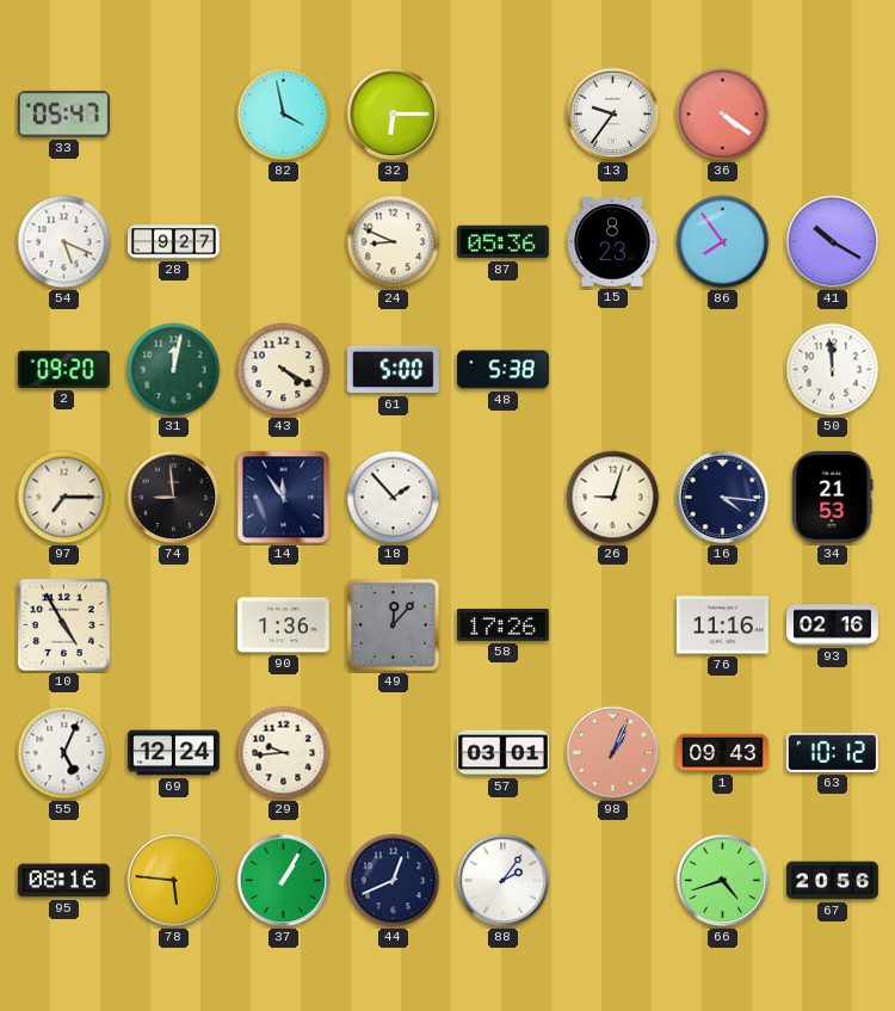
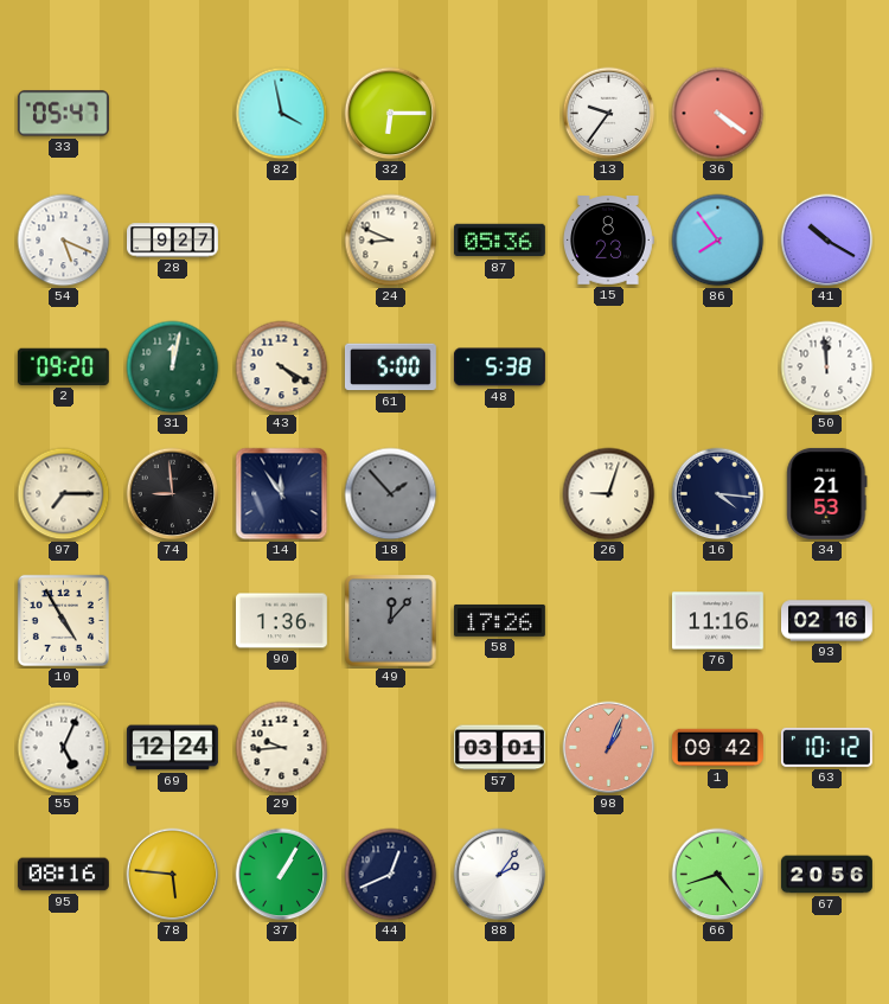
18 dial: white -> grey (391, 494)
1: 09:43 -> 09:42 (718, 748)
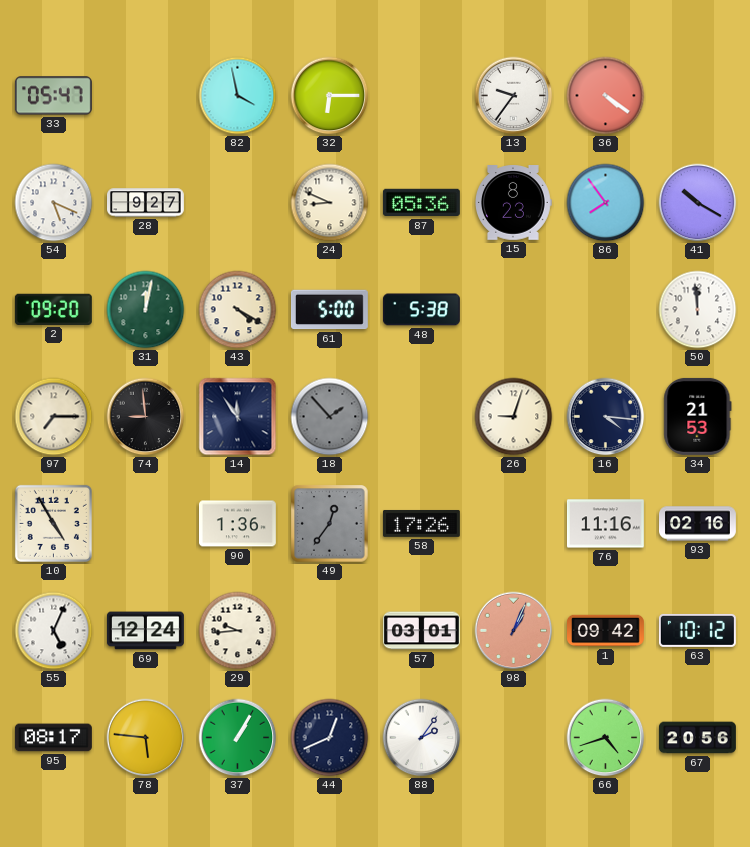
49: 12:07 -> 12:36 (330, 524)
95: 08:16 -> 08:17 (53, 738)
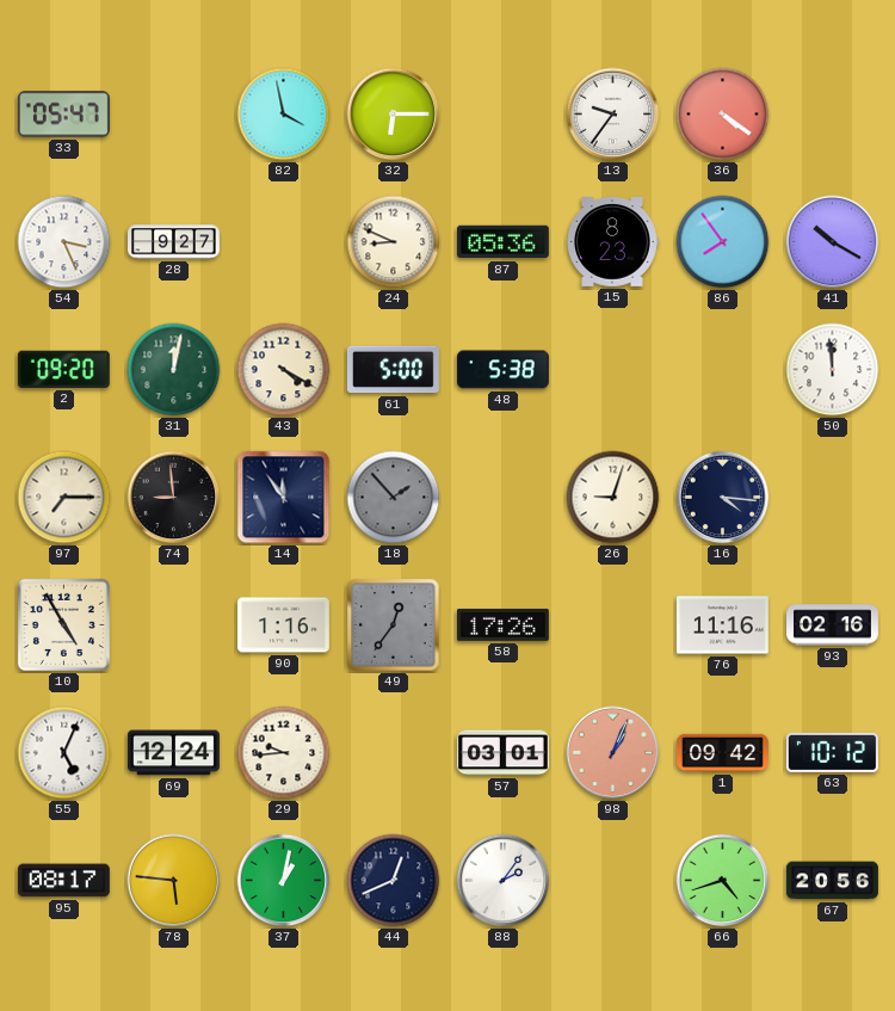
54: 5:19 -> 3:26 (64, 242)
34: 21:53 -> none (698, 416)
90: 1:36 -> 1:16 (283, 625)
37: 1:05 -> 1:02 (284, 881)
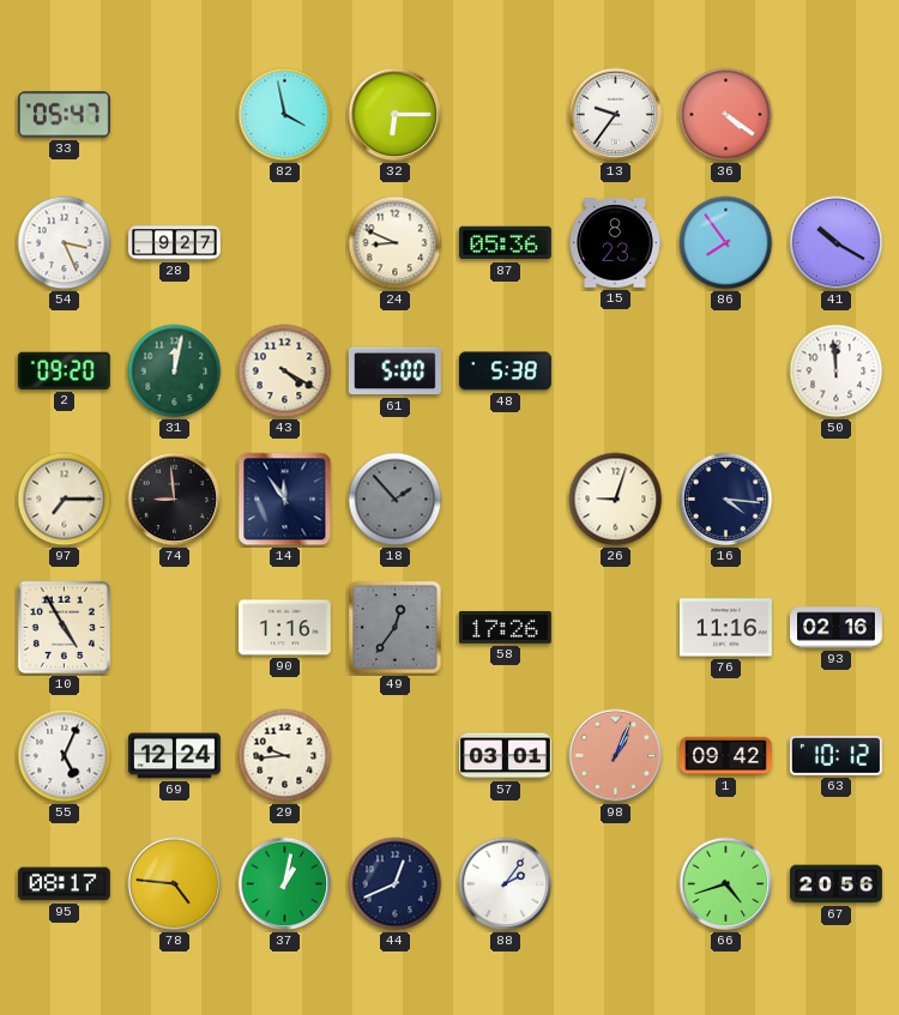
78: 5:46 -> 4:46 (175, 884)
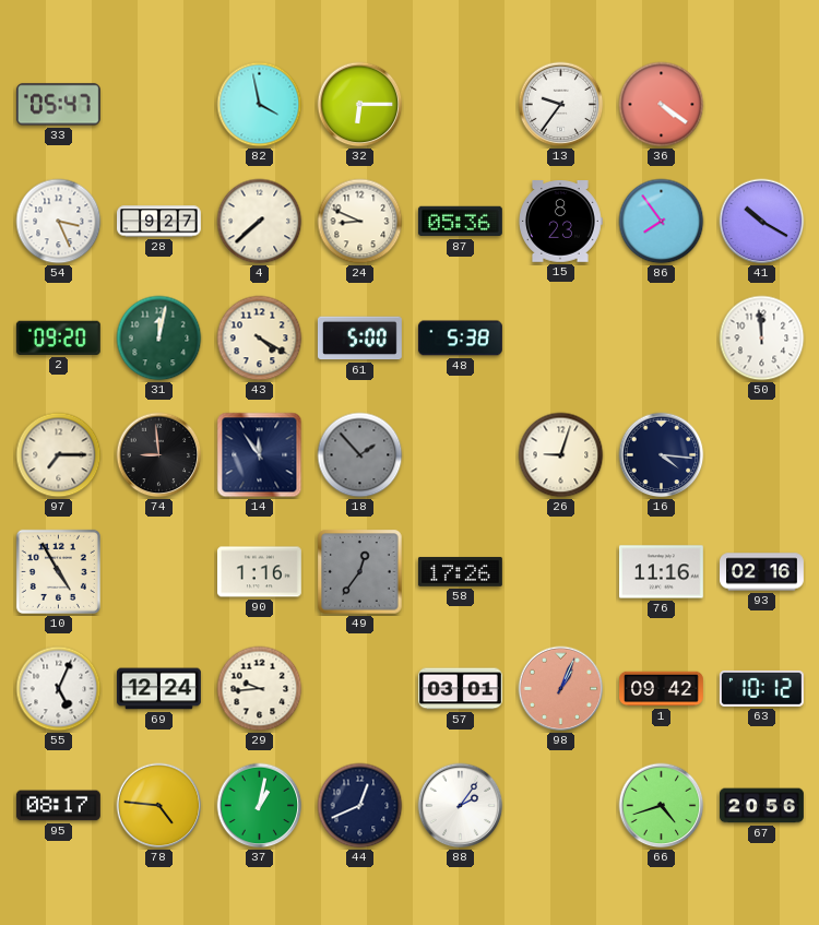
4: none -> 7:38 (260, 222)
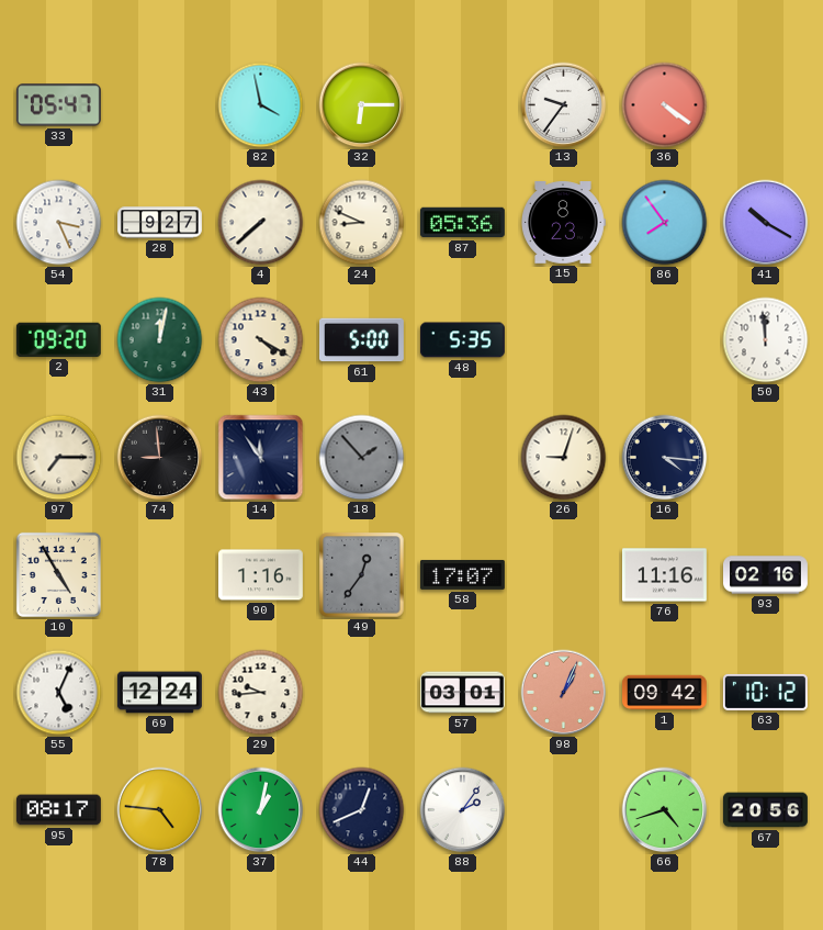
48: 5:38 -> 5:35 (462, 340)
58: 17:26 -> 17:07 (462, 574)
